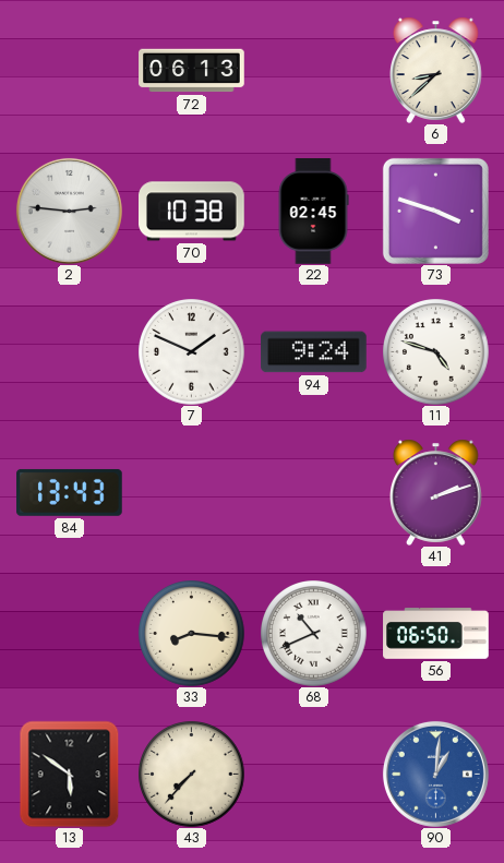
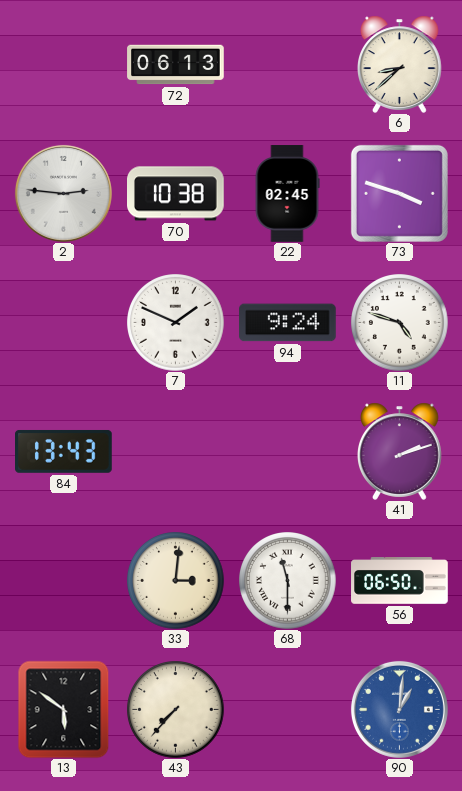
33: 8:16 -> 3:01 (176, 581)
68: 10:41 -> 11:30 (288, 581)
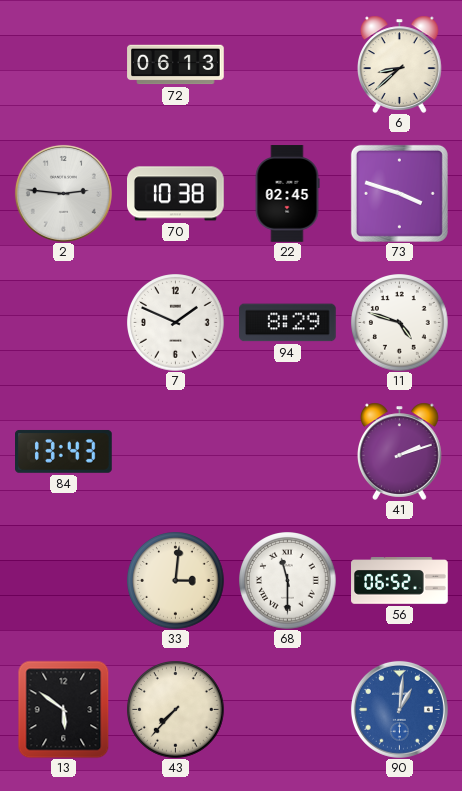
94: 9:24 -> 8:29 (288, 323)
56: 06:50 -> 06:52 (400, 581)
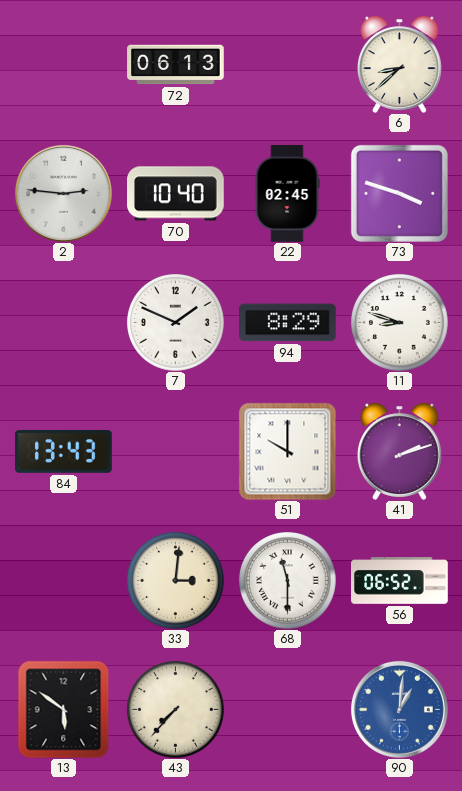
70: 10:38 -> 10:40 (176, 194)
11: 4:48 -> 8:48 (400, 323)
51: none -> 10:00 (287, 451)
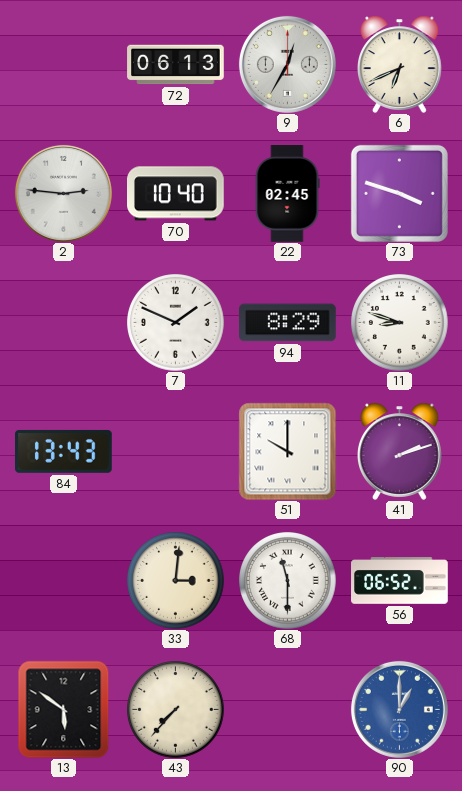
9: none -> 12:35 (287, 64)
6: 8:38 -> 6:41 (400, 64)
90: 1:01 -> 1:00 (399, 709)
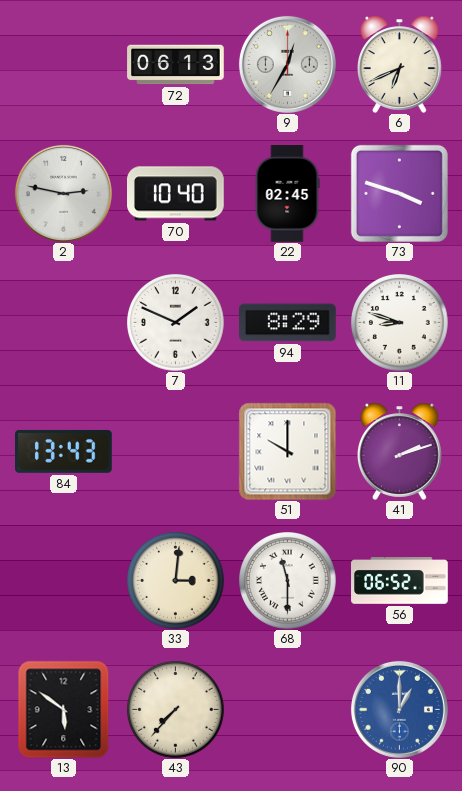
2: 2:46 -> 2:47 (63, 193)
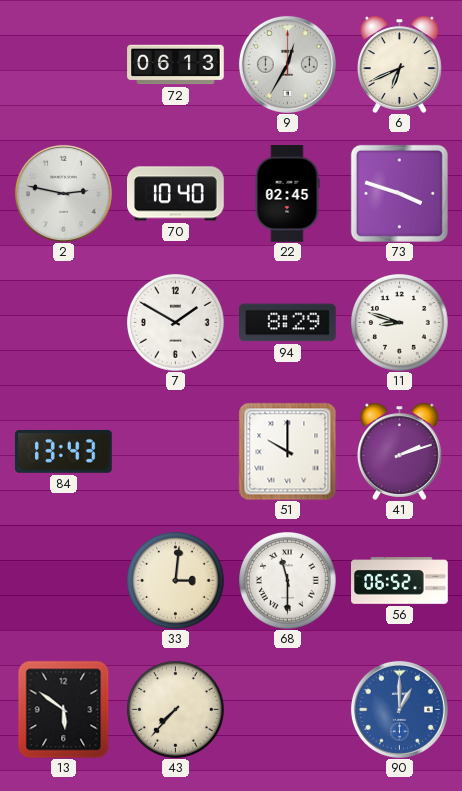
7: 1:49 -> 1:50 (176, 323)
